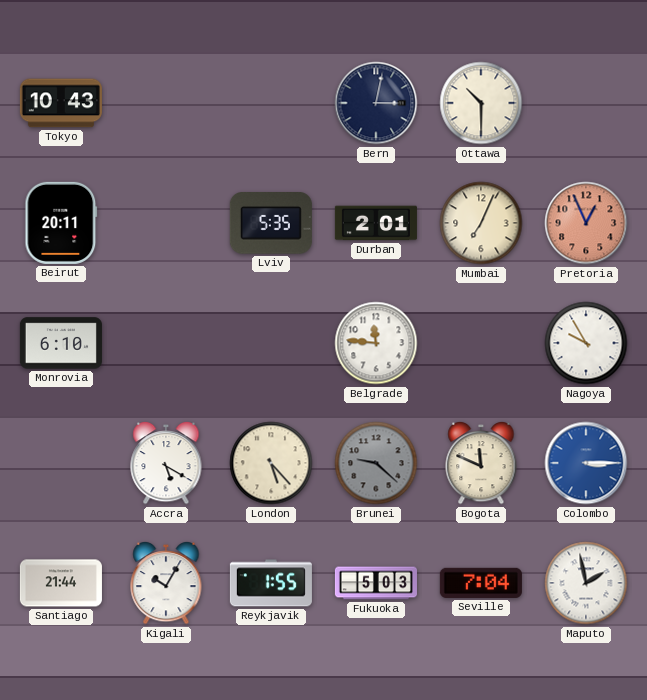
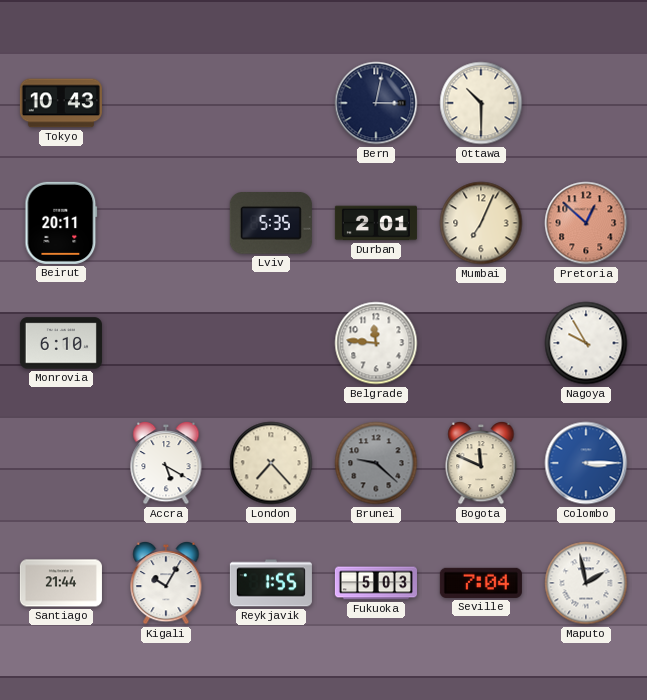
Pretoria: 12:56 -> 12:52 (586, 223)
London: 5:23 -> 7:23 (271, 463)
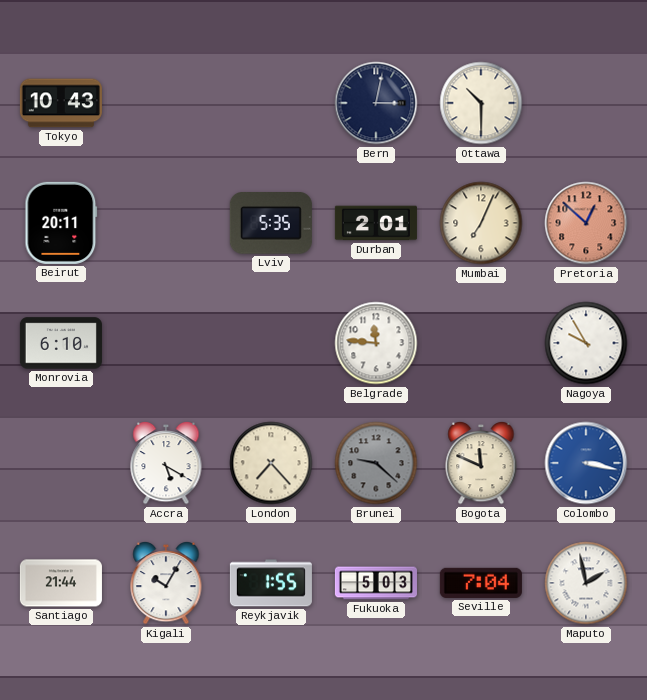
Colombo: 3:15 -> 3:17 (586, 463)
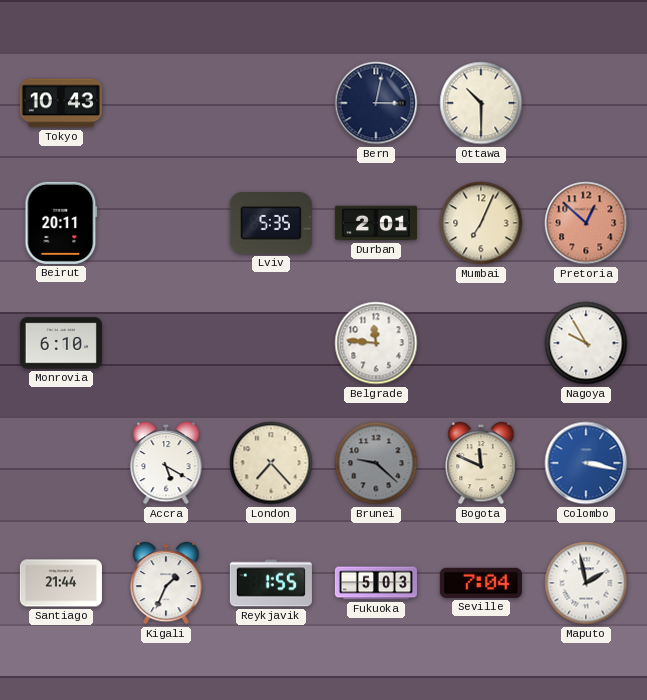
Kigali: 10:05 -> 1:34 (166, 583)
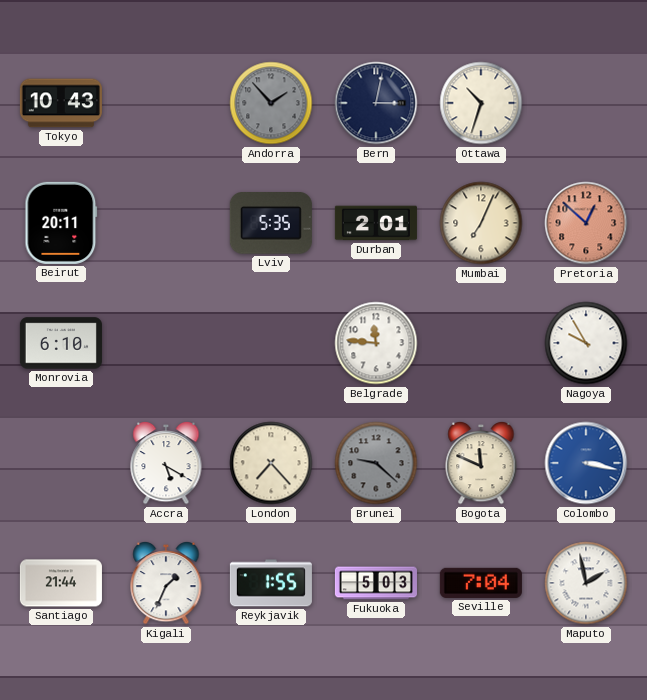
Andorra: none -> 1:53 (271, 103)
Ottawa: 10:30 -> 10:33 (481, 103)
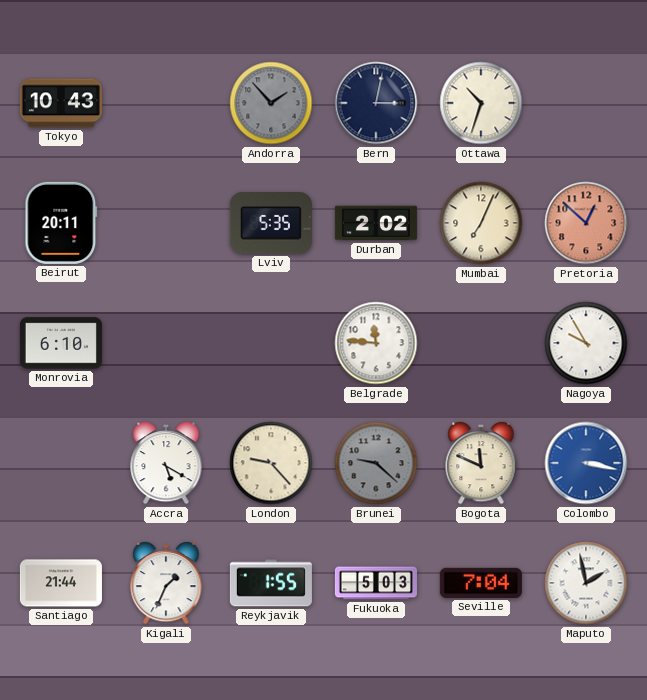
Durban: 2:01 -> 2:02 (376, 223)
London: 7:23 -> 9:23 (271, 463)
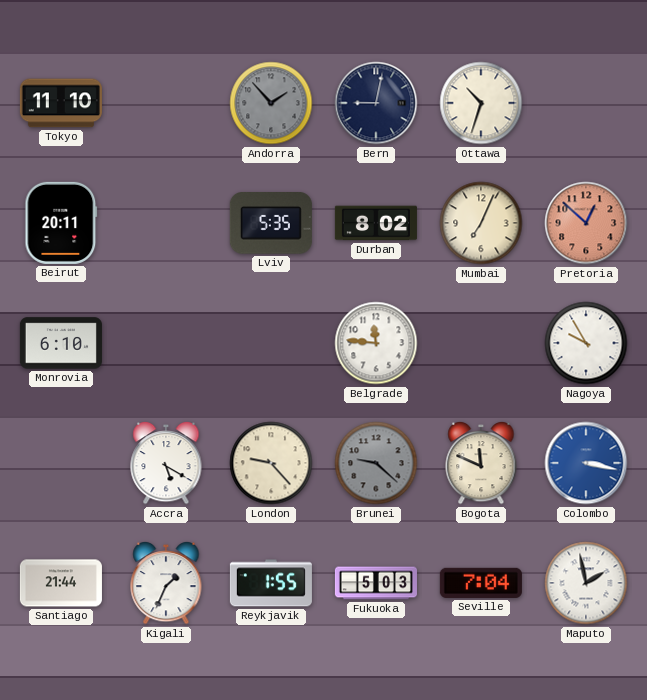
Tokyo: 10:43 -> 11:10 (61, 103)
Bern: 3:02 -> 9:02 (376, 103)
Durban: 2:02 -> 8:02 (376, 223)
